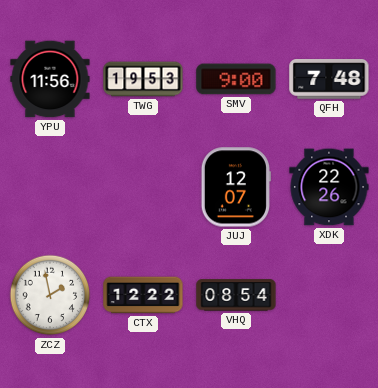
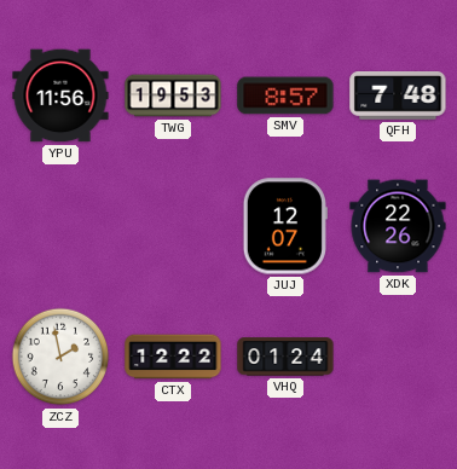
SMV: 9:00 -> 8:57 (285, 95)
VHQ: 08:54 -> 01:24 (285, 357)
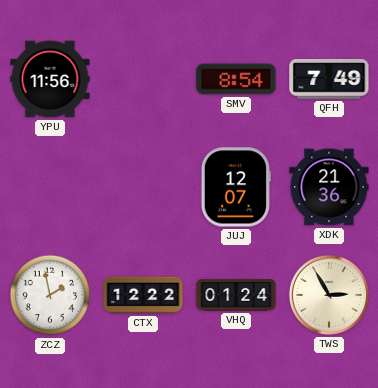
TWG: 19:53 -> none (173, 95)
SMV: 8:57 -> 8:54 (236, 79)
QFH: 7:48 -> 7:49 (329, 80)
XDK: 22:26 -> 21:36 (329, 187)
TWS: none -> 2:55 (329, 295)
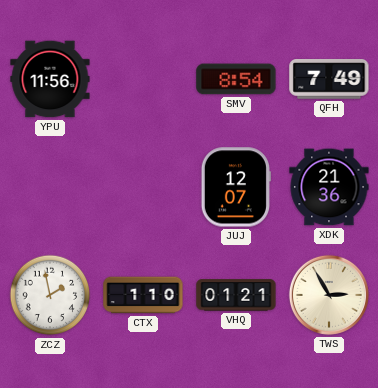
CTX: 12:22 -> 1:10 (143, 295)
VHQ: 01:24 -> 01:21 (236, 295)
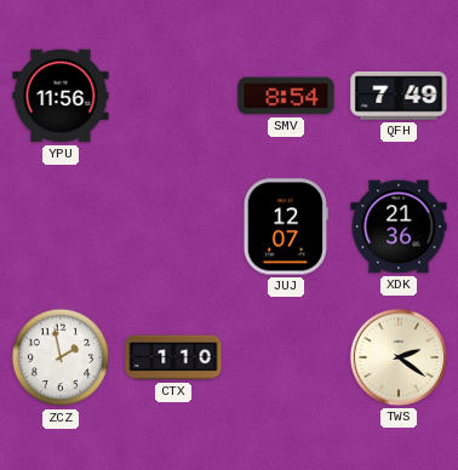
VHQ: 01:21 -> none (236, 295)
TWS: 2:55 -> 2:21 (399, 357)
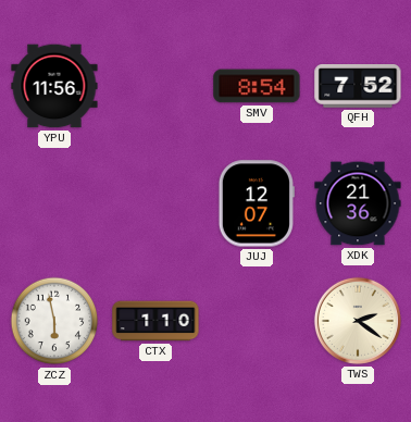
QFH: 7:49 -> 7:52 (358, 87)
ZCZ: 1:58 -> 5:58 (54, 321)
